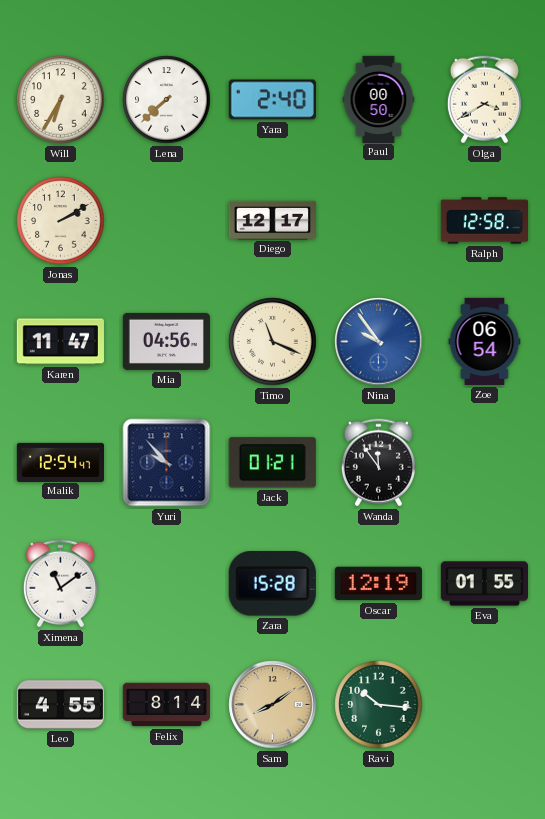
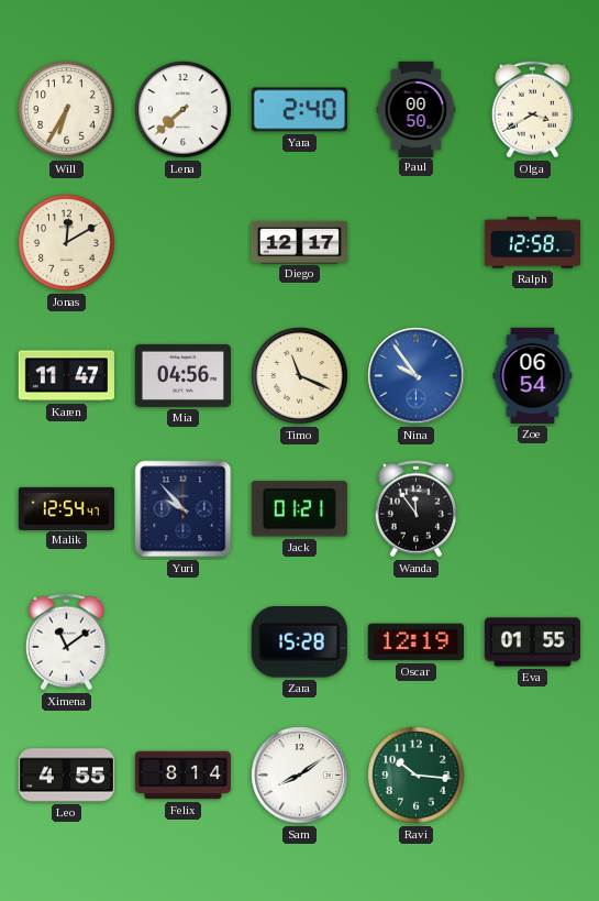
Jonas: 2:10 -> 12:10 (67, 243)
Sam dial: champagne -> white (300, 776)
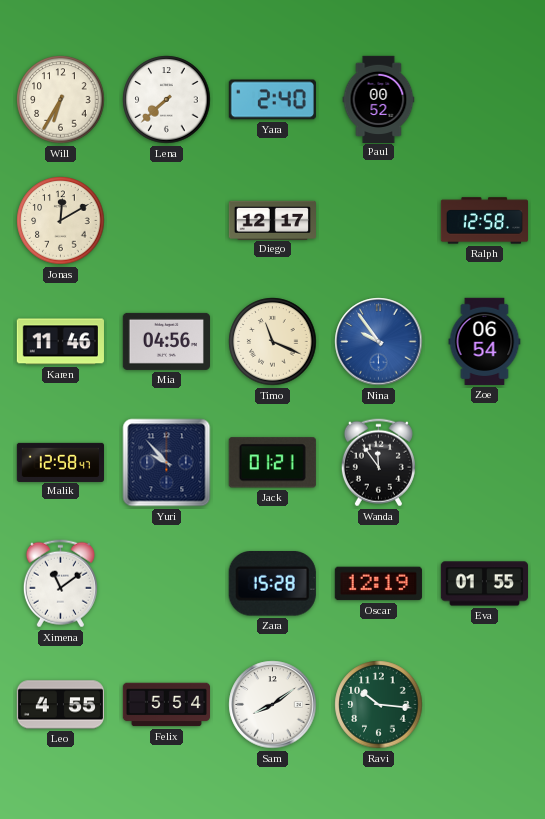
Paul: 00:50 -> 00:52 (379, 99)
Olga: 3:40 -> none (532, 110)
Karen: 11:47 -> 11:46 (60, 342)
Malik: 12:54 -> 12:58 (60, 462)
Felix: 8:14 -> 5:54 (166, 705)
